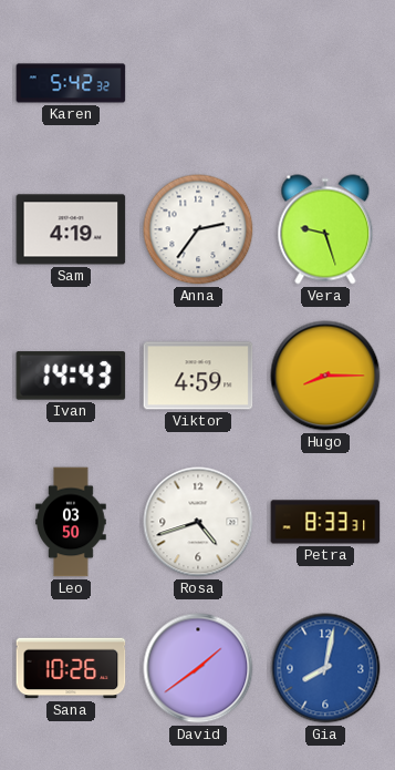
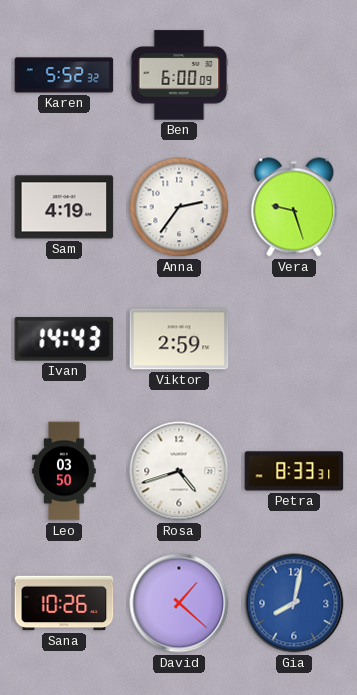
Karen: 5:42 -> 5:52 (64, 75)
Ben: none -> 6:00 (179, 75)
Viktor: 4:59 -> 2:59 (179, 339)
Hugo: 8:15 -> none (325, 376)
David: 1:39 -> 1:22 (179, 603)
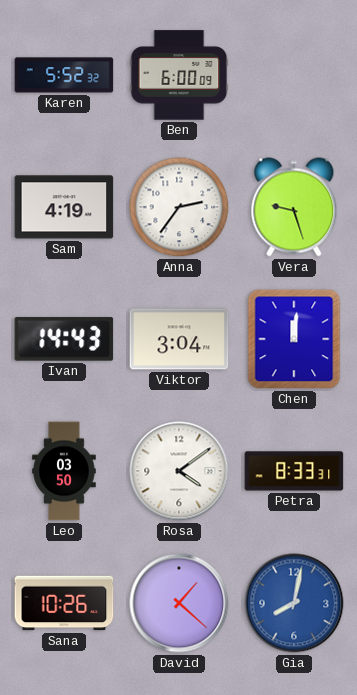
Viktor: 2:59 -> 3:04 (179, 339)
Chen: none -> 12:01 (294, 339)
Rosa: 4:42 -> 4:09 (179, 471)
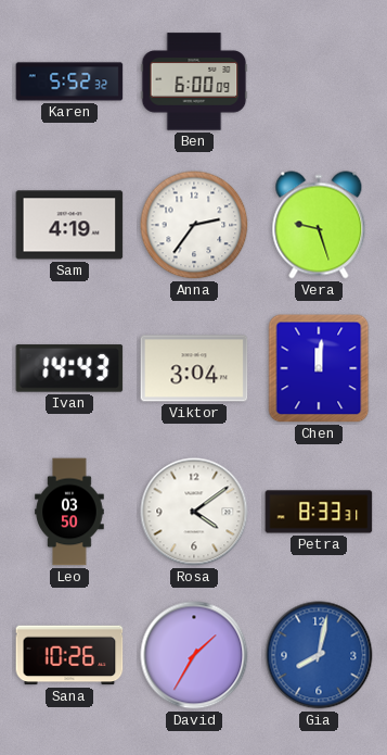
David: 1:22 -> 1:35 (194, 655)
